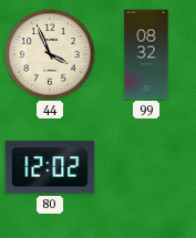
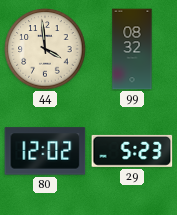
44: 3:56 -> 3:59 (45, 49)
29: none -> 5:23 (132, 151)
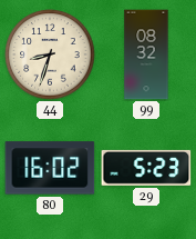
44: 3:59 -> 8:33 (50, 54)
80: 12:02 -> 16:02 (50, 168)
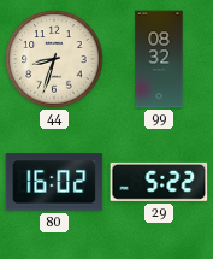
29: 5:23 -> 5:22 (159, 182)
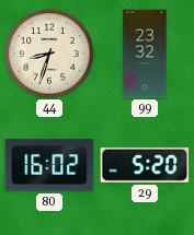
99: 08:32 -> 23:32 (145, 54)
29: 5:22 -> 5:20 (145, 165)
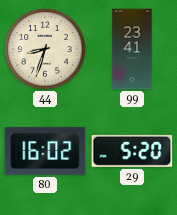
99: 23:32 -> 23:41 (132, 49)
